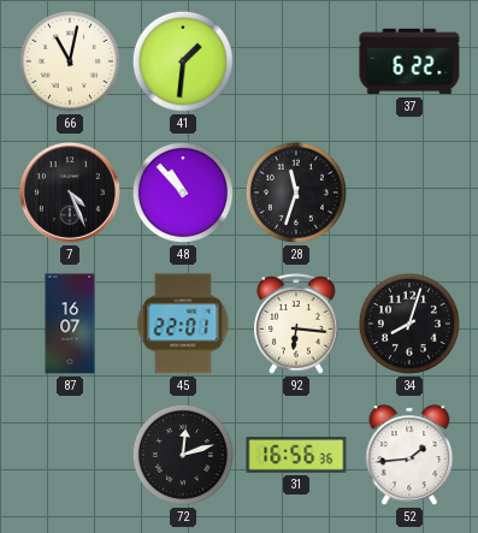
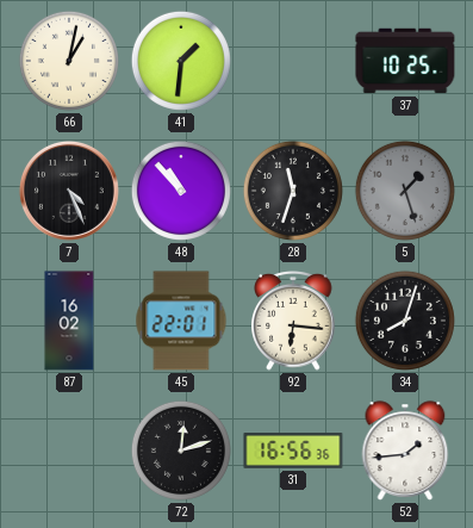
66: 11:02 -> 1:02 (69, 61)
37: 6:22 -> 10:25 (405, 61)
5: none -> 1:27 (405, 191)
87: 16:07 -> 16:02 (69, 321)
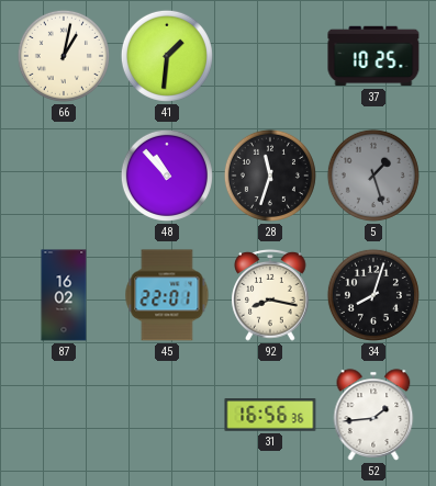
7: 4:26 -> none (69, 191)
92: 6:16 -> 8:17 (270, 296)
72: 12:12 -> none (181, 451)
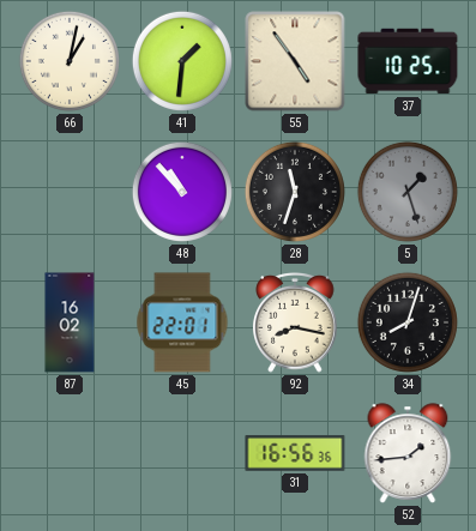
55: none -> 4:54 (295, 61)
